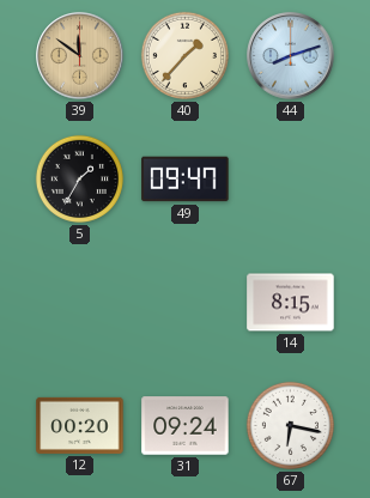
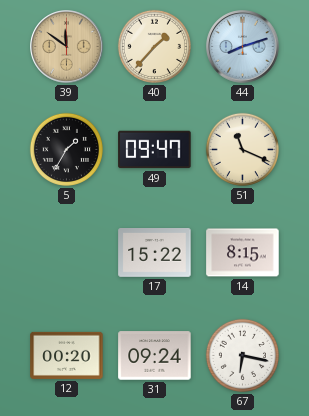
51: none -> 11:19 (242, 149)
17: none -> 15:22 (155, 253)
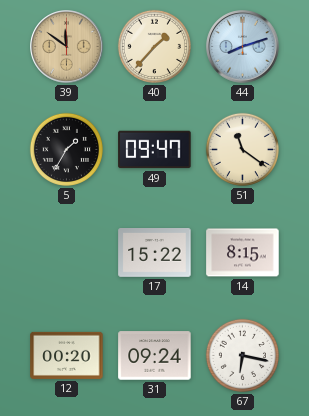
51: 11:19 -> 11:21 (242, 149)
